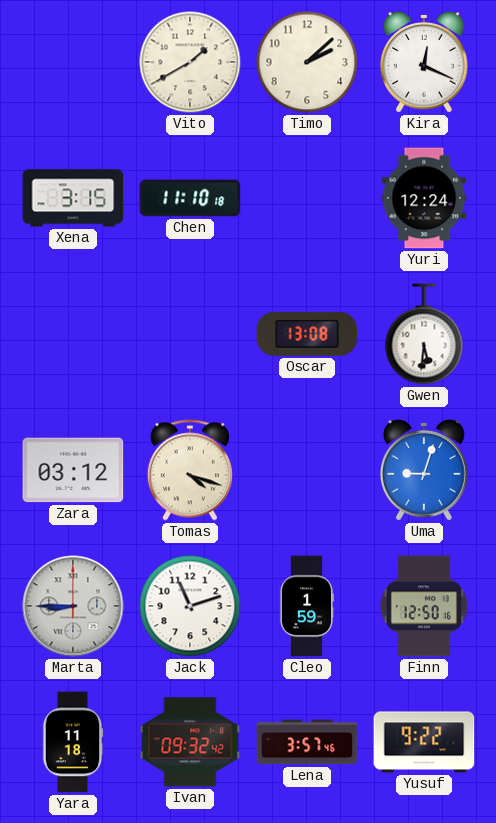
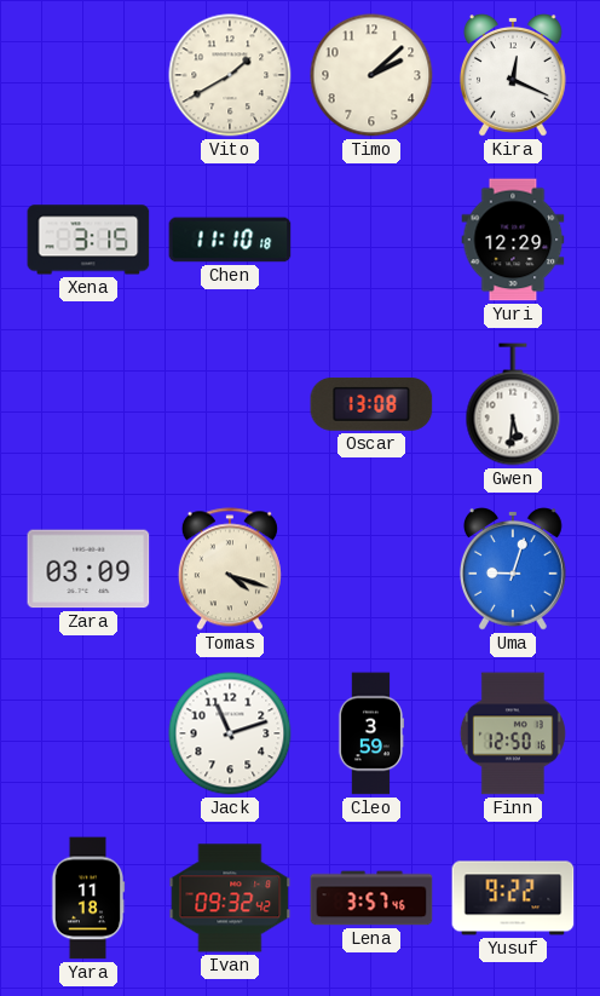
Yuri: 12:24 -> 12:29 (513, 240)
Zara: 03:12 -> 03:09 (88, 569)
Marta: 8:45 -> none (73, 606)
Cleo: 1:59 -> 3:59 (371, 733)
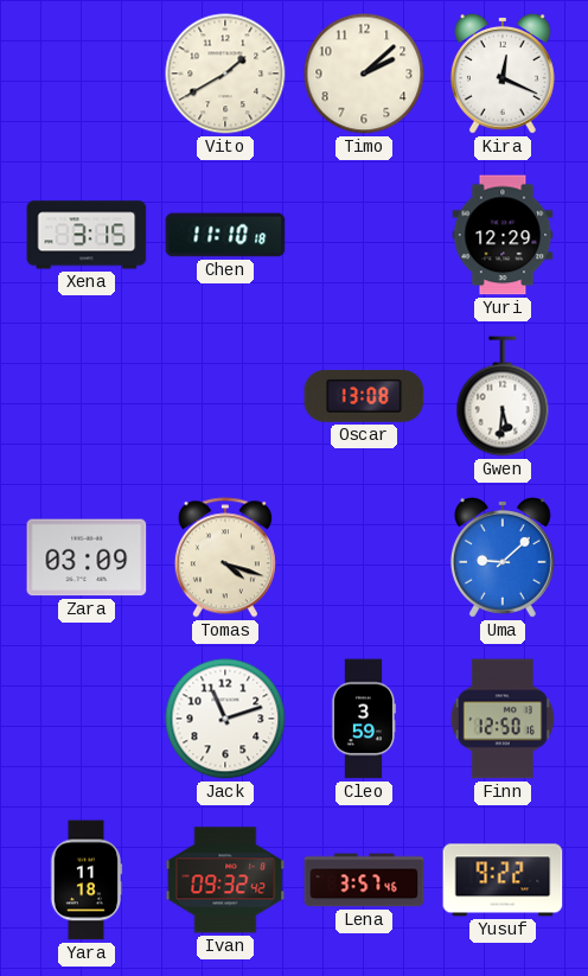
Uma: 9:03 -> 9:08 (503, 559)
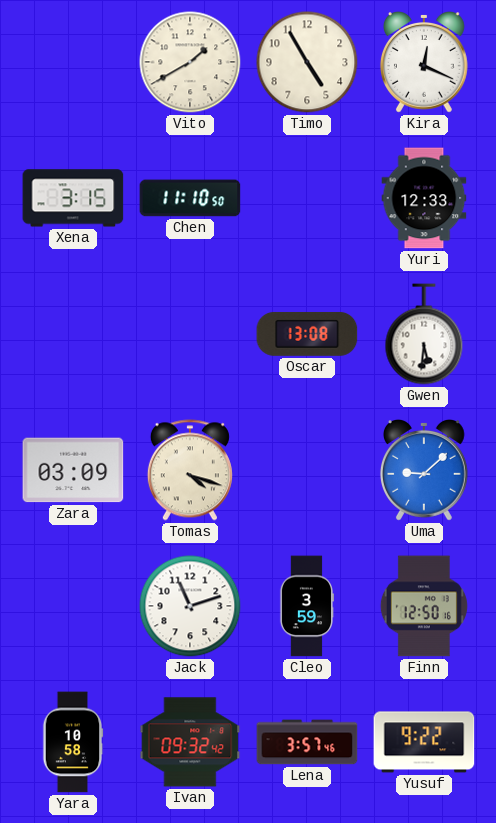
Timo: 2:08 -> 4:55 (307, 62)
Chen: 11:10:18 -> 11:10:50 (190, 198)
Yuri: 12:29 -> 12:33 (424, 198)
Yara: 11:18 -> 10:58 (73, 742)
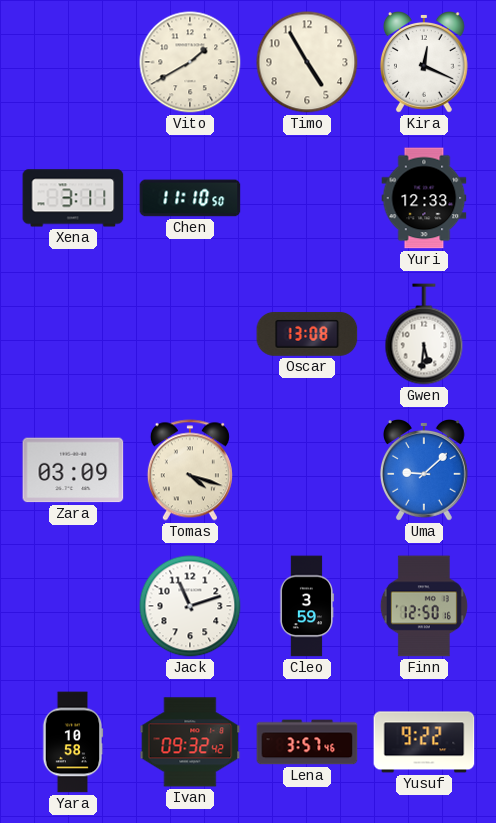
Xena: 3:15 -> 3:11 (73, 198)
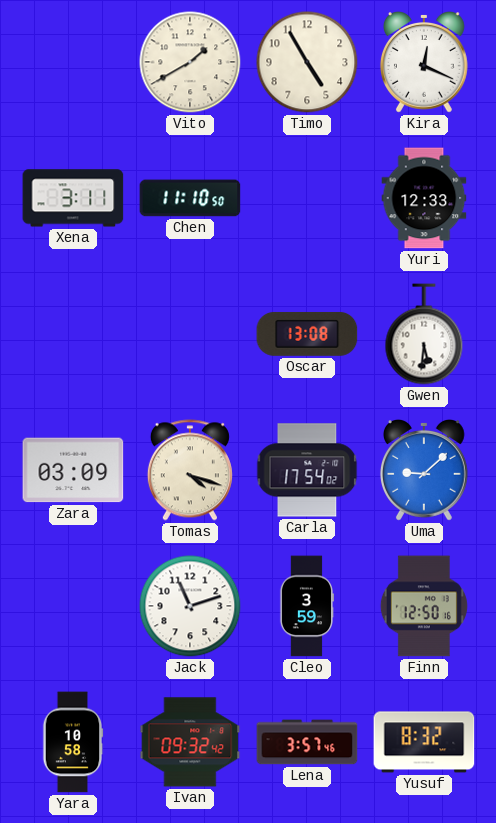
Carla: none -> 17:54 (307, 470)
Yusuf: 9:22 -> 8:32 (424, 742)
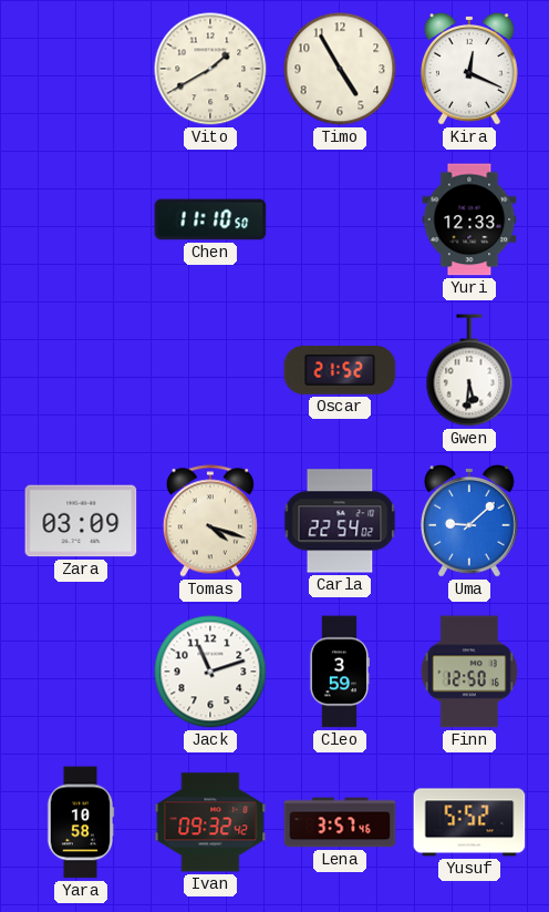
Xena: 3:11 -> none (73, 198)
Oscar: 13:08 -> 21:52 (340, 370)
Carla: 17:54 -> 22:54 (340, 521)
Yusuf: 8:32 -> 5:52 (469, 822)
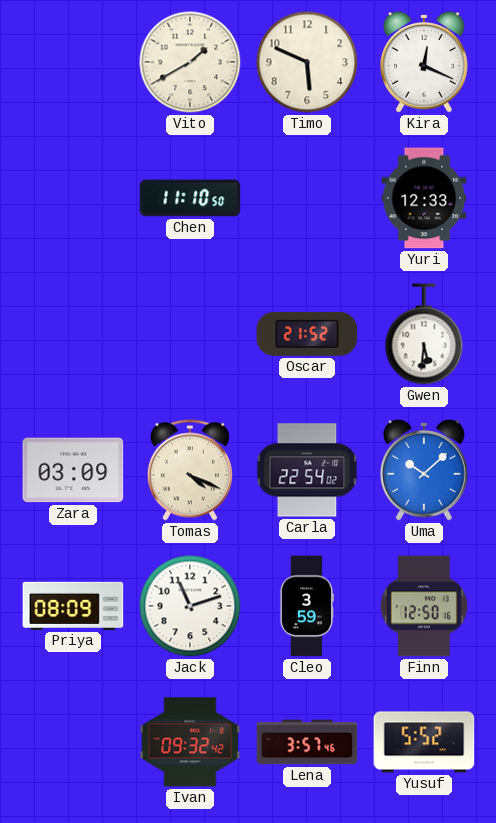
Timo: 4:55 -> 5:49 (307, 62)
Tomas: 4:18 -> 4:19 (190, 470)
Uma: 9:08 -> 10:08 (424, 471)
Priya: none -> 08:09 (73, 606)
Yara: 10:58 -> none (81, 822)
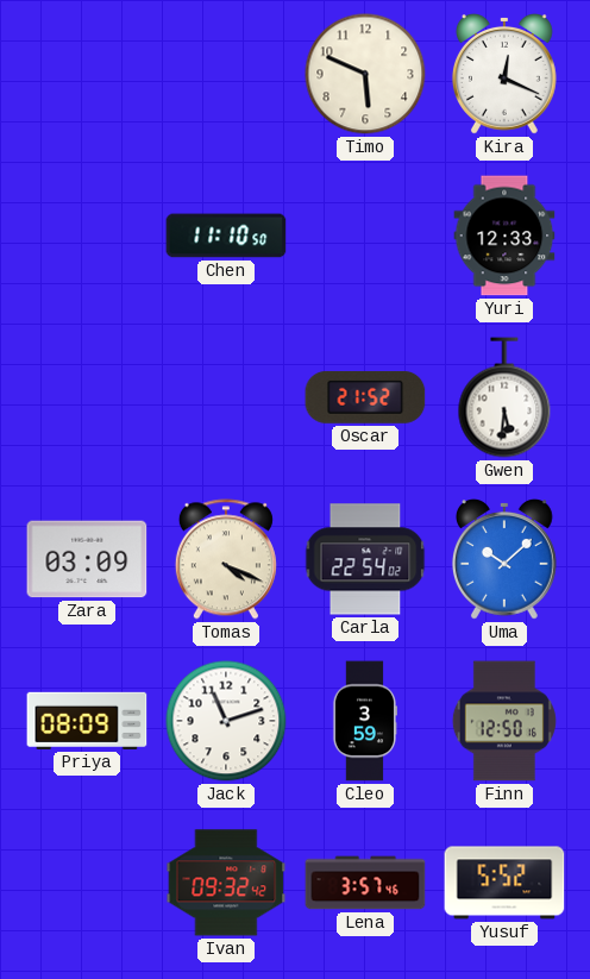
Vito: 1:40 -> none (190, 62)
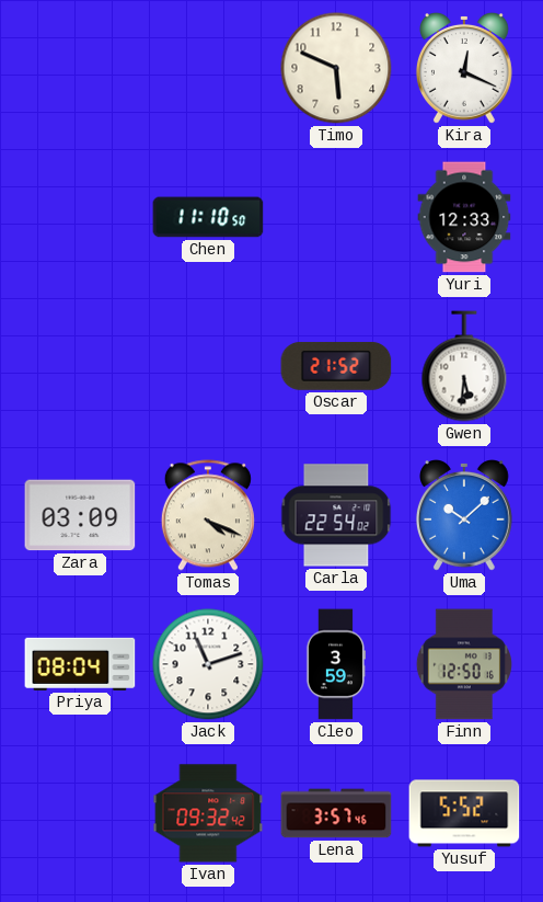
Priya: 08:09 -> 08:04 (80, 664)
